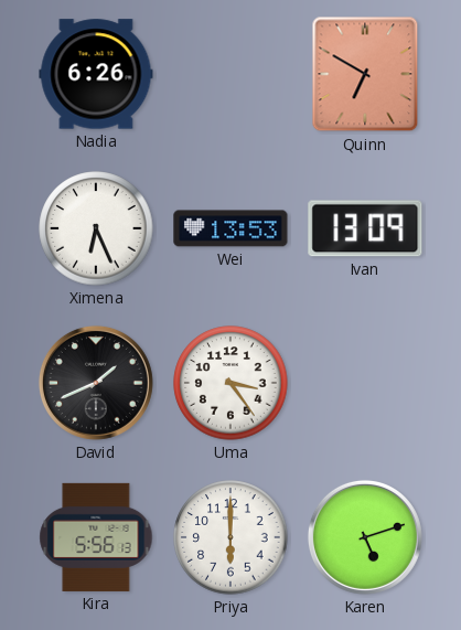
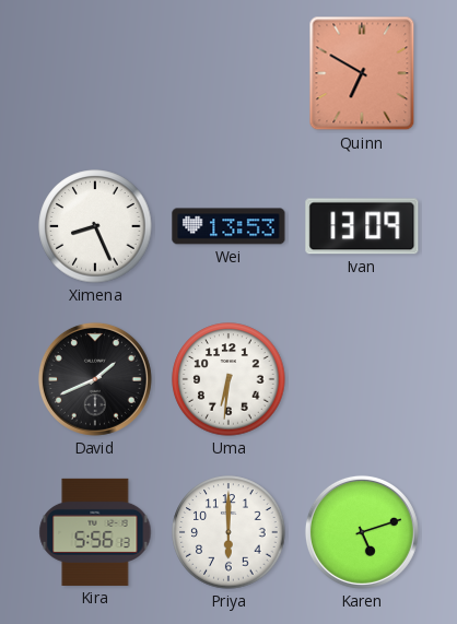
Nadia: 6:26 -> none (96, 74)
Ximena: 6:26 -> 8:26 (95, 226)
Uma: 3:24 -> 6:31 (228, 379)
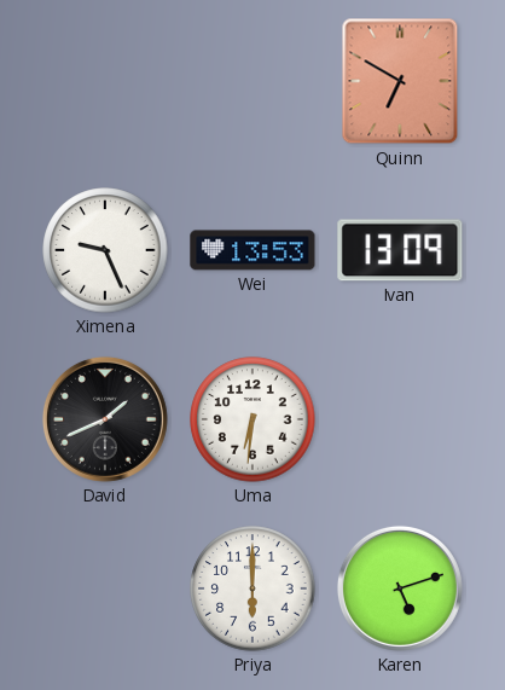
Ximena: 8:26 -> 9:26 (105, 250)
Kira: 5:56 -> none (95, 532)
